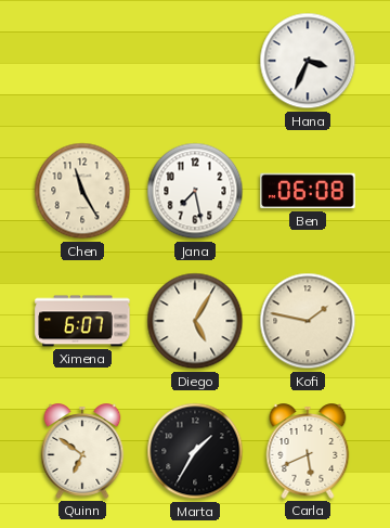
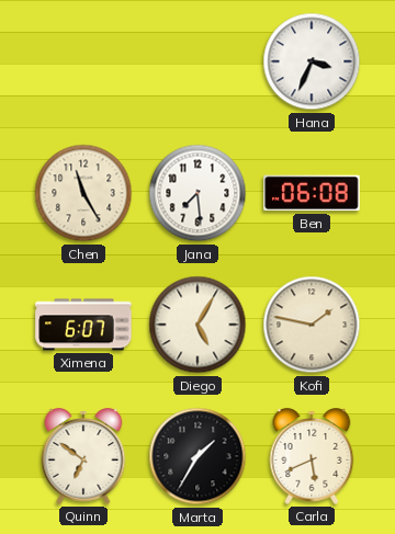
Jana: 7:28 -> 7:29 (198, 193)
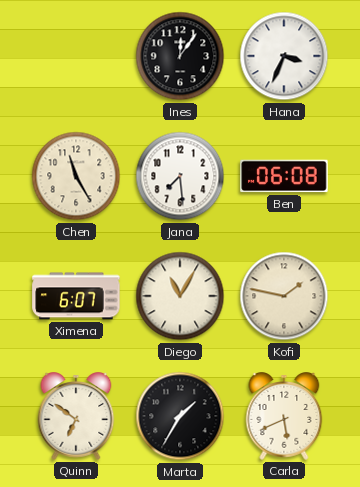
Ines: none -> 12:06 (180, 56)
Diego: 5:05 -> 11:05 (180, 296)
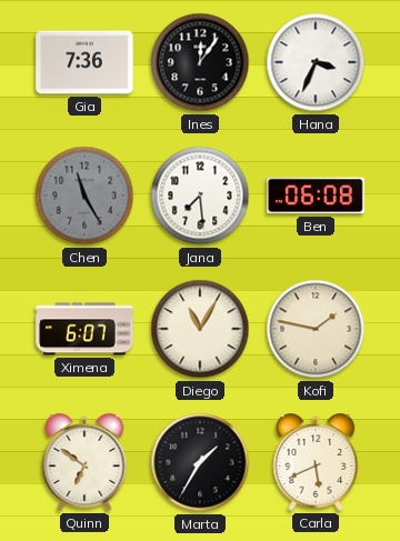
Gia: none -> 7:36 (84, 62)
Chen dial: cream -> grey (84, 196)
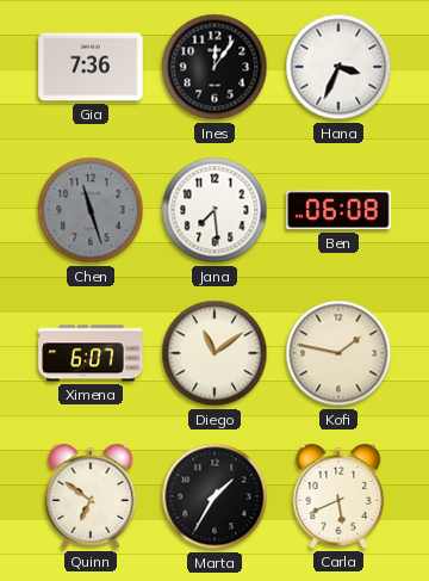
Chen: 11:25 -> 11:27 (91, 210)
Diego: 11:05 -> 11:09 (214, 353)
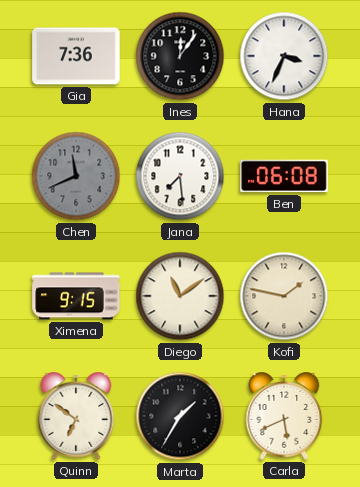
Chen: 11:27 -> 11:41 (76, 176)
Ximena: 6:07 -> 9:15 (76, 296)
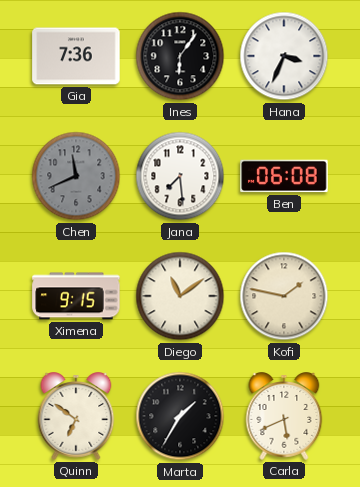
Ines: 12:06 -> 6:06 (180, 56)
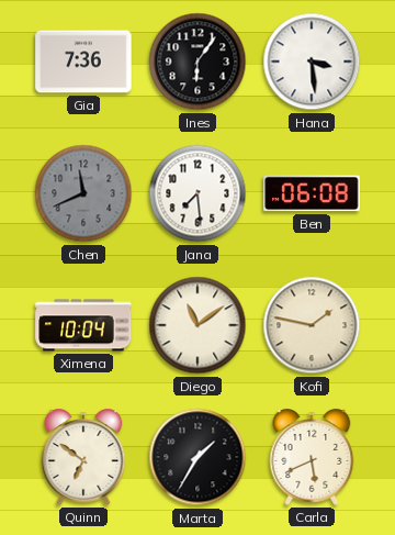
Hana: 3:34 -> 3:29 (312, 62)
Ximena: 9:15 -> 10:04 (83, 325)
